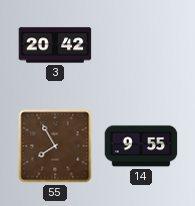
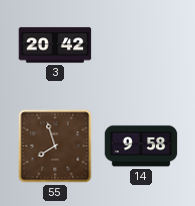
55: 7:55 -> 7:57 (55, 146)
14: 9:55 -> 9:58 (141, 146)
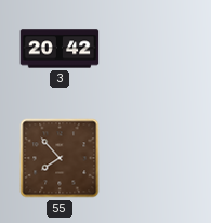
55: 7:57 -> 7:53 (60, 158)
14: 9:58 -> none (141, 146)
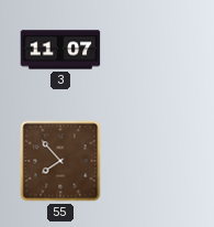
3: 20:42 -> 11:07 (60, 50)
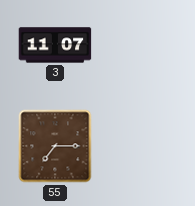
55: 7:53 -> 7:15 (55, 146)
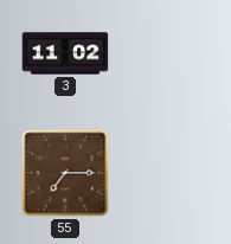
3: 11:07 -> 11:02 (65, 53)
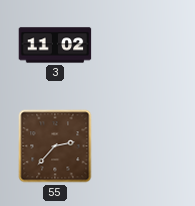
55: 7:15 -> 2:37 (55, 146)
